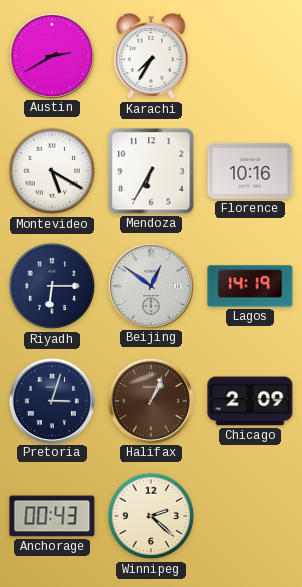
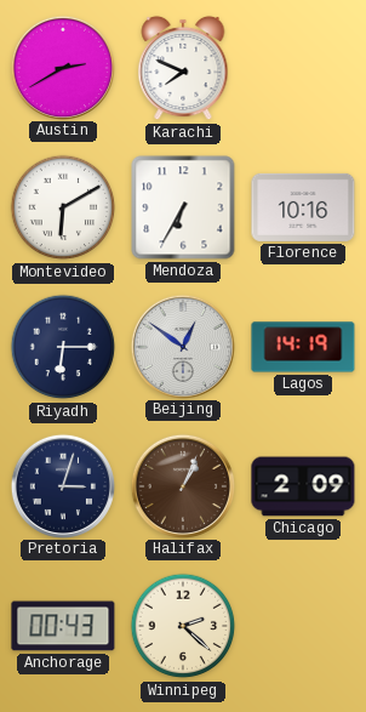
Karachi: 7:35 -> 7:49 (183, 68)
Montevideo: 5:20 -> 6:10 (63, 207)
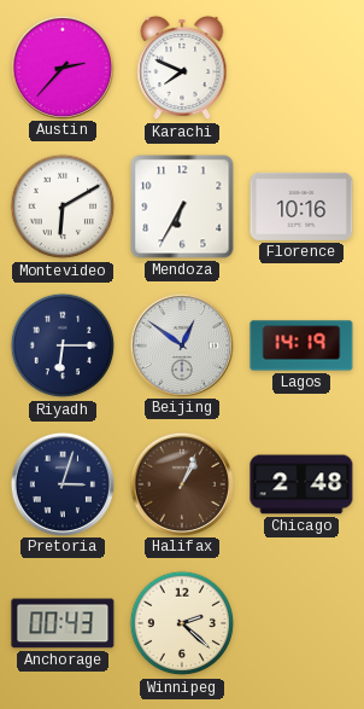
Austin: 2:40 -> 2:37 (61, 66)
Chicago: 2:09 -> 2:48 (301, 484)
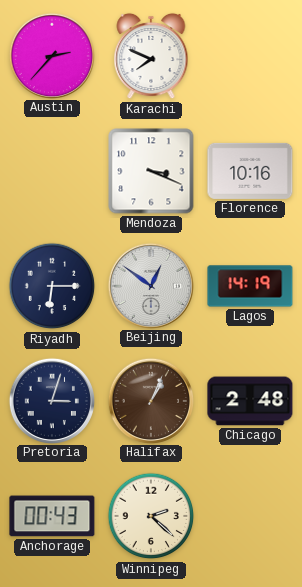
Montevideo: 6:10 -> none (63, 207)
Mendoza: 6:35 -> 3:19 (151, 171)
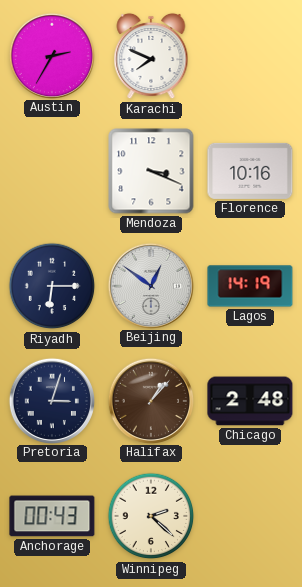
Austin: 2:37 -> 2:35 (51, 55)
Halifax: 1:04 -> 1:07 (150, 400)
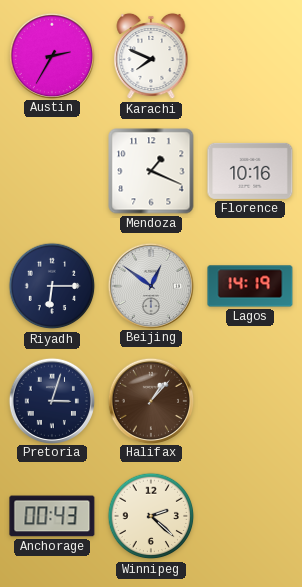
Mendoza: 3:19 -> 1:19 (151, 171)
Chicago: 2:48 -> none (250, 401)
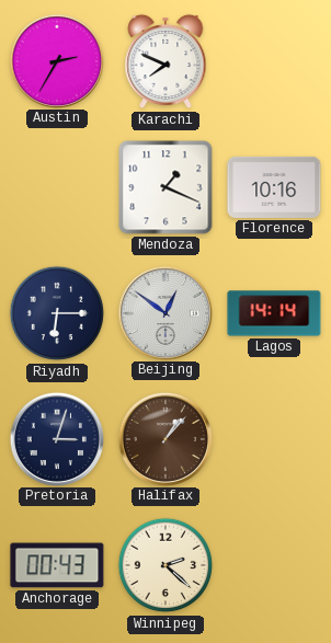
Lagos: 14:19 -> 14:14 (274, 313)
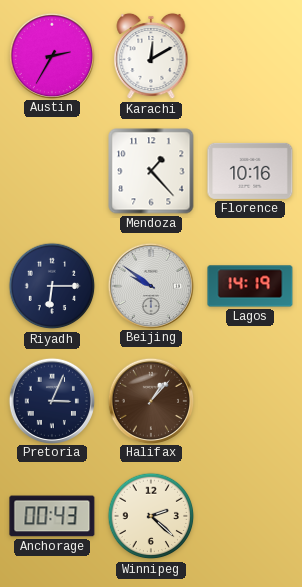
Karachi: 7:49 -> 12:10 (151, 56)
Mendoza: 1:19 -> 1:23 (151, 171)
Beijing: 12:51 -> 9:51 (150, 285)
Lagos: 14:14 -> 14:19 (250, 286)
Pretoria: 3:03 -> 3:04 (51, 400)
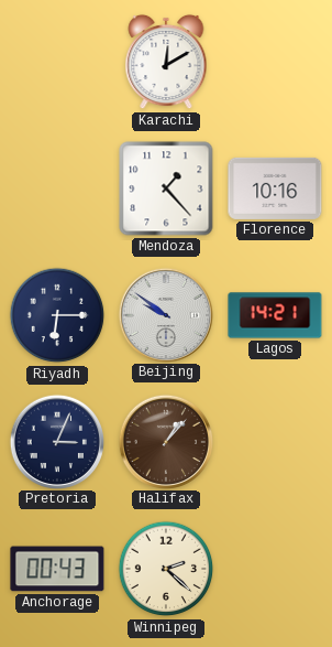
Austin: 2:35 -> none (51, 55)
Lagos: 14:19 -> 14:21 (275, 315)
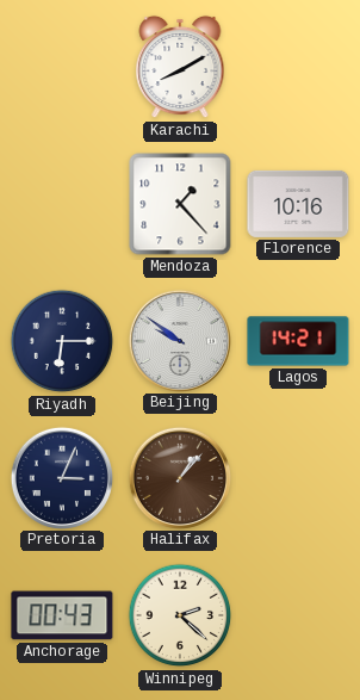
Karachi: 12:10 -> 8:10 (180, 67)
